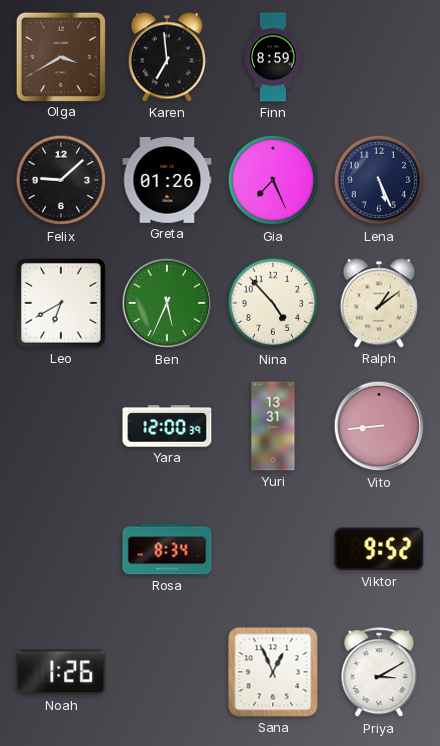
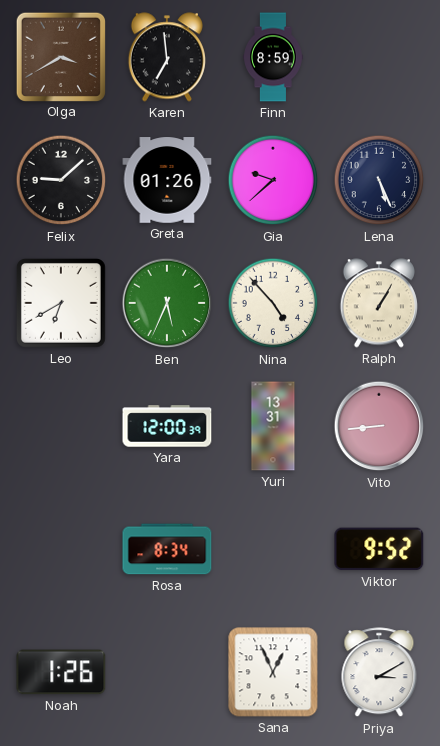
Gia: 7:26 -> 9:38 (273, 180)
Ralph: 1:09 -> 1:05 (379, 303)
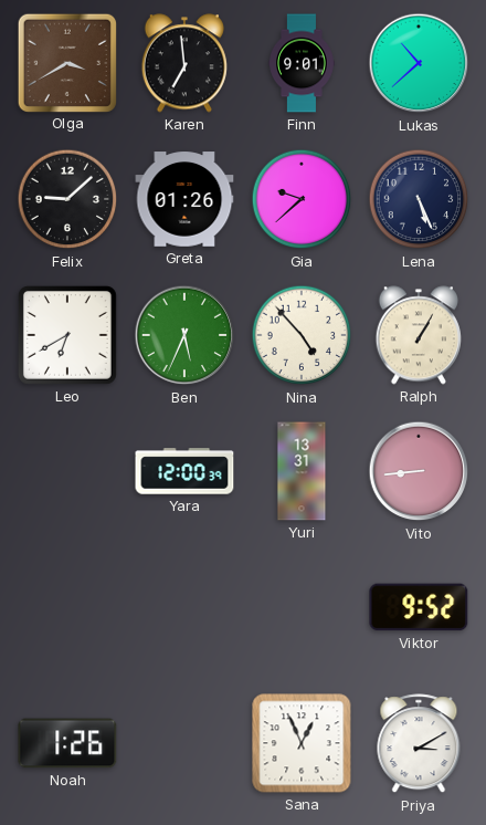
Finn: 8:59 -> 9:01 (302, 63)
Lukas: none -> 10:38 (419, 63)
Rosa: 8:34 -> none (167, 549)
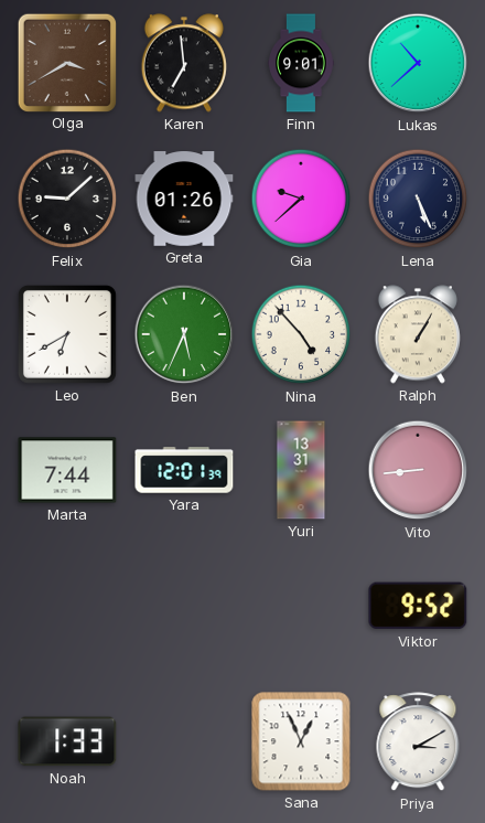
Marta: none -> 7:44 (67, 470)
Yara: 12:00 -> 12:01 (184, 470)
Noah: 1:26 -> 1:33 (67, 741)
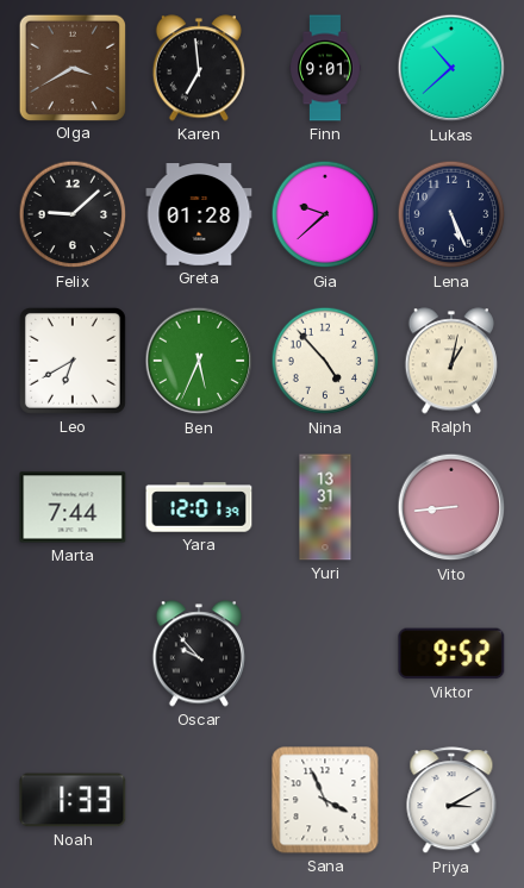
Greta: 01:26 -> 01:28 (199, 214)
Ralph: 1:05 -> 1:02 (451, 361)
Oscar: none -> 9:53 (199, 654)
Sana: 12:56 -> 3:56 (325, 800)
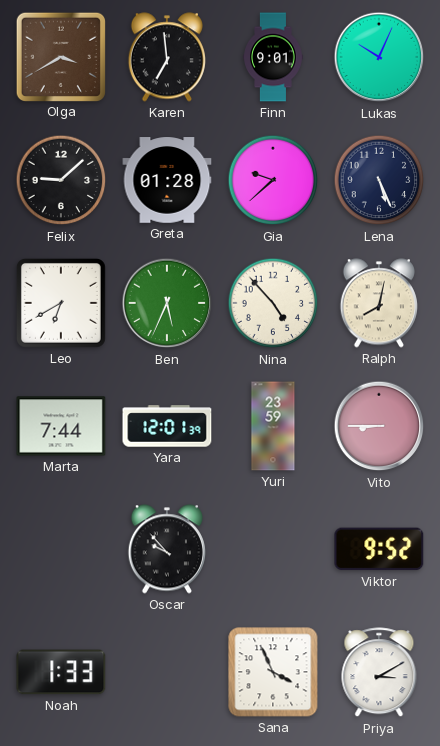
Lukas: 10:38 -> 10:04 (379, 57)
Ralph: 1:02 -> 8:02 (379, 303)
Yuri: 13:31 -> 23:59 (273, 426)
Vito: 8:44 -> 8:45 (379, 426)
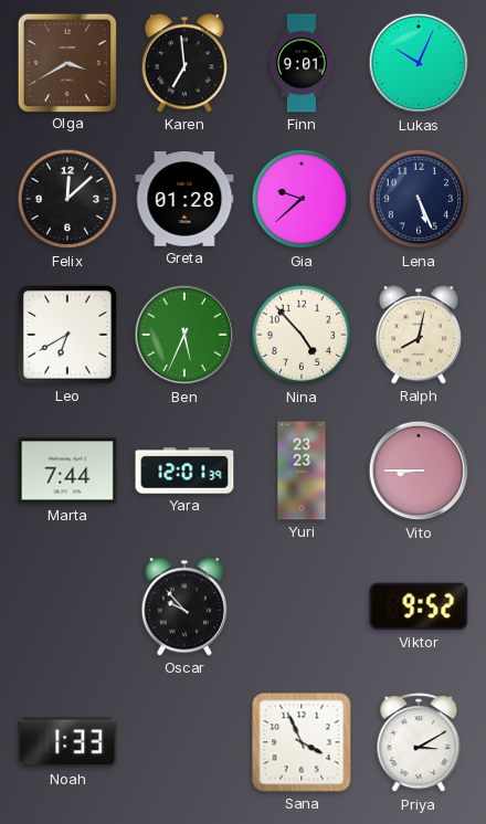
Felix: 9:08 -> 12:08 (67, 199)
Yuri: 23:59 -> 23:23 (302, 471)
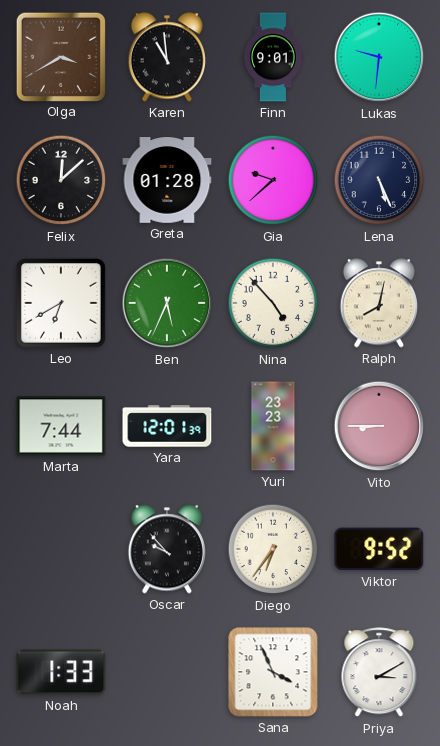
Karen: 6:59 -> 10:59 (167, 57)
Lukas: 10:04 -> 9:31 (379, 57)
Diego: none -> 6:36 (273, 549)
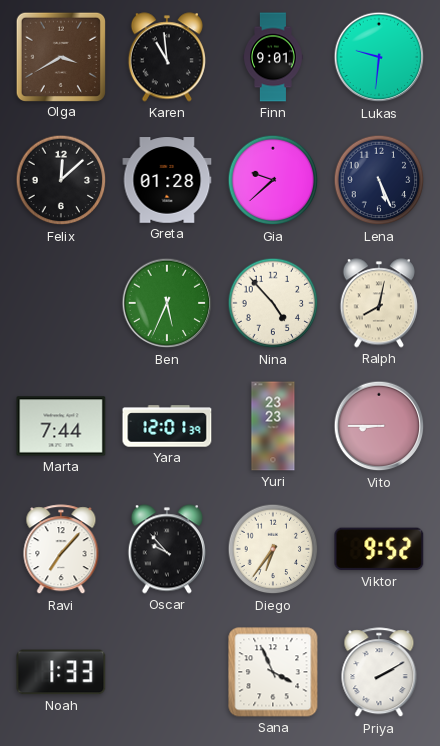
Leo: 6:40 -> none (61, 303)
Ravi: none -> 7:07 (61, 550)
Priya: 3:10 -> 2:10 (379, 673)
